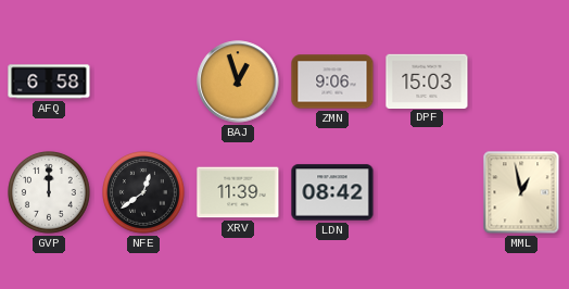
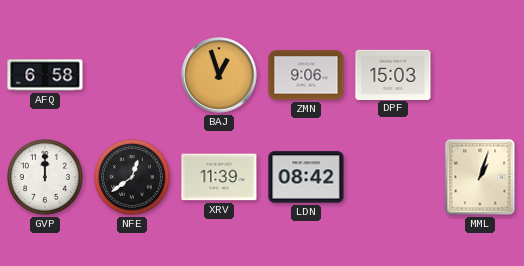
MML: 12:58 -> 1:03 (480, 177)
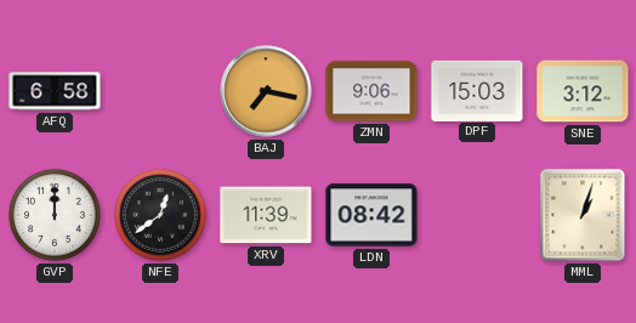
BAJ: 12:57 -> 7:17 (266, 91)
SNE: none -> 3:12 (583, 91)
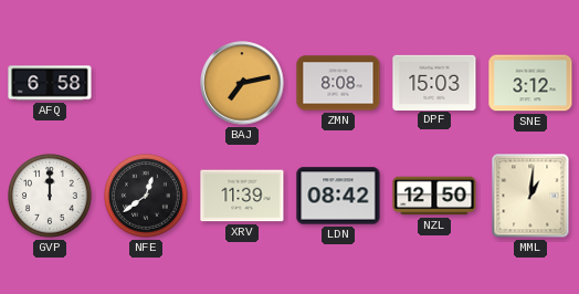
BAJ: 7:17 -> 7:13 (242, 83)
ZMN: 9:06 -> 8:08 (338, 83)
NZL: none -> 12:50 (434, 196)
MML: 1:03 -> 1:01 (530, 196)
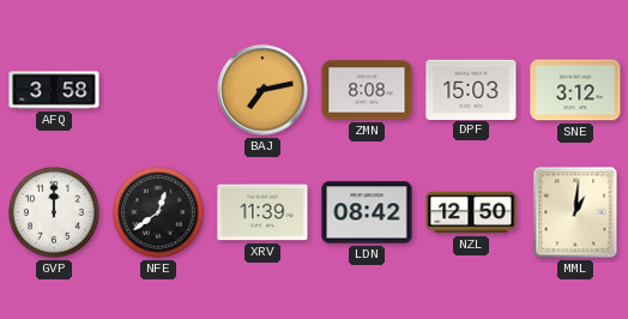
AFQ: 6:58 -> 3:58 (54, 90)
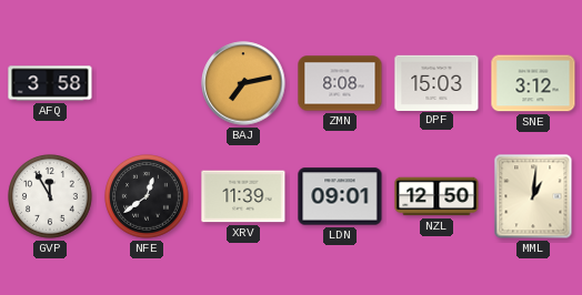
GVP: 12:00 -> 11:55 (51, 197)
LDN: 08:42 -> 09:01 (340, 196)
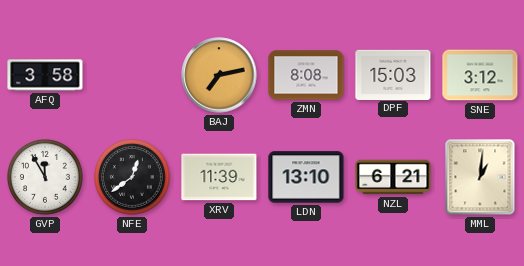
LDN: 09:01 -> 13:10 (306, 177)
NZL: 12:50 -> 6:21 (393, 177)
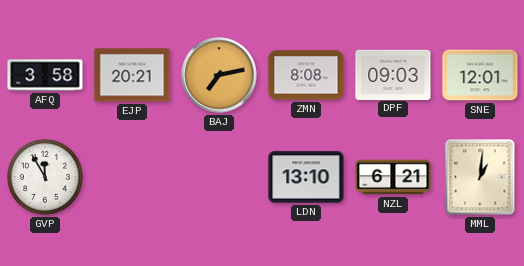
EJP: none -> 20:21 (132, 75)
DPF: 15:03 -> 09:03 (393, 74)
SNE: 3:12 -> 12:01 (480, 75)
NFE: 12:39 -> none (133, 178)
XRV: 11:39 -> none (219, 177)
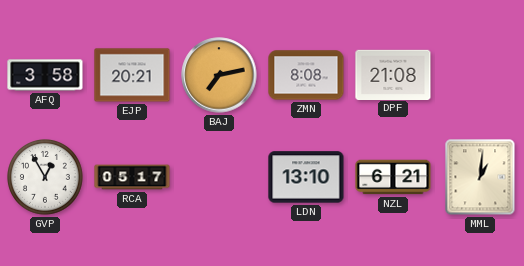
DPF: 09:03 -> 21:08 (393, 74)
SNE: 12:01 -> none (480, 75)
GVP: 11:55 -> 12:55 (46, 178)
RCA: none -> 05:17 (132, 177)
